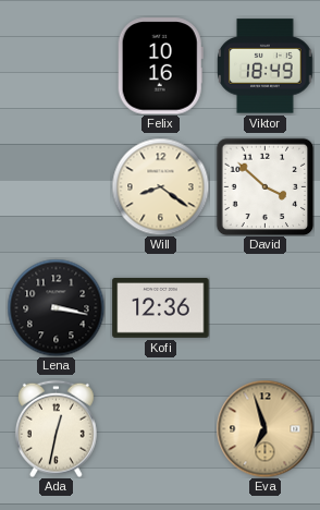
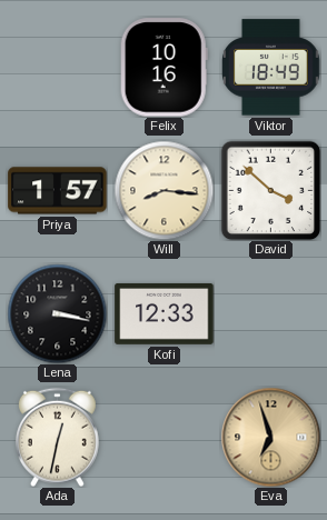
Priya: none -> 1:57 (58, 191)
Will: 8:21 -> 8:16 (163, 190)
Kofi: 12:36 -> 12:33 (165, 313)
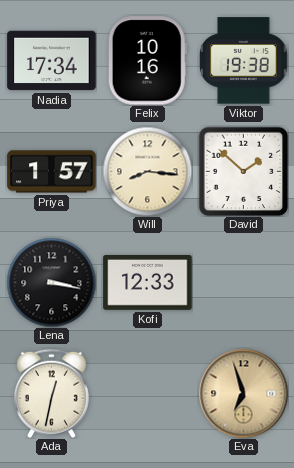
Nadia: none -> 17:34 (52, 61)
Viktor: 18:49 -> 19:38 (244, 61)
David: 3:52 -> 1:52 (243, 171)
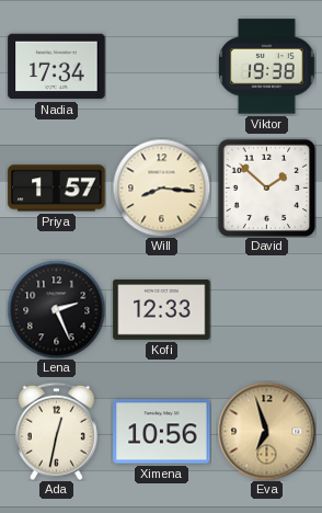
Felix: 10:16 -> none (147, 61)
Lena: 3:17 -> 2:26 (56, 309)
Ximena: none -> 10:56 (162, 432)
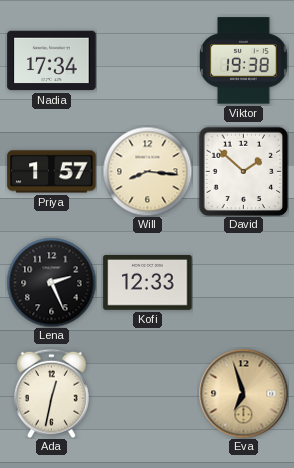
Ximena: 10:56 -> none (162, 432)
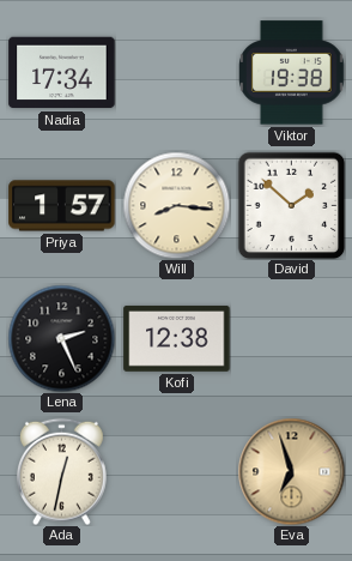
Kofi: 12:33 -> 12:38 (177, 338)
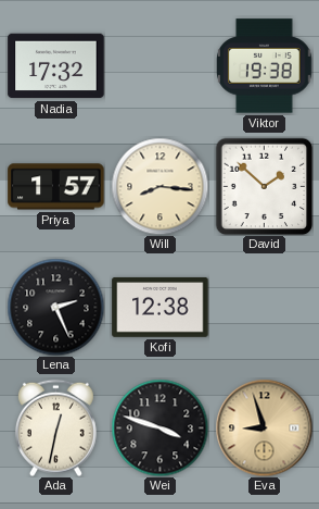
Nadia: 17:34 -> 17:32 (56, 66)
Wei: none -> 3:48 (159, 427)
Eva: 6:57 -> 8:57 (264, 427)
